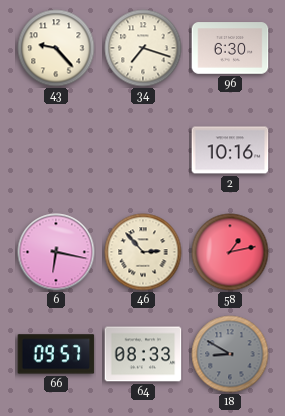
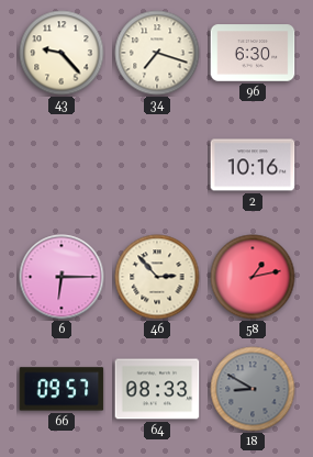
6: 6:17 -> 6:15 (62, 277)
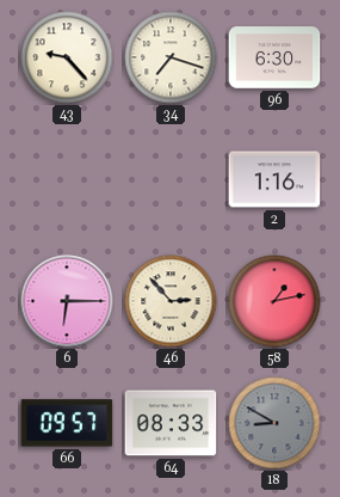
2: 10:16 -> 1:16 (274, 179)
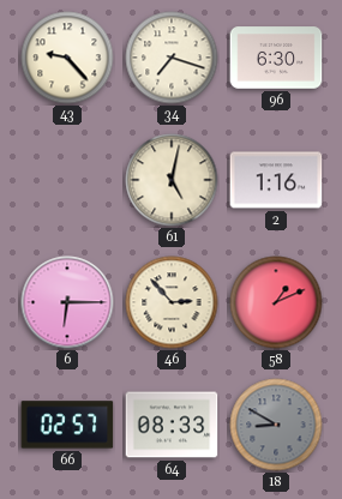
61: none -> 5:02 (172, 180)
58: 1:13 -> 1:11 (276, 302)
66: 09:57 -> 02:57 (67, 425)
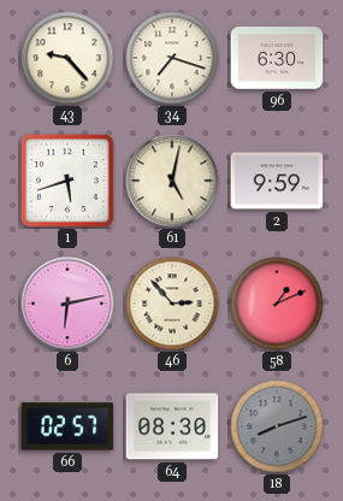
1: none -> 5:42 (67, 181)
2: 1:16 -> 9:59 (277, 181)
6: 6:15 -> 6:13 (67, 303)
64: 08:33 -> 08:30 (172, 426)
18: 8:50 -> 8:12 (277, 426)
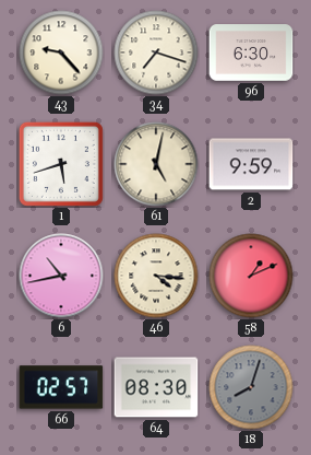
6: 6:13 -> 10:43 (61, 276)
46: 2:53 -> 4:16 (156, 276)
18: 8:12 -> 8:03 (251, 387)
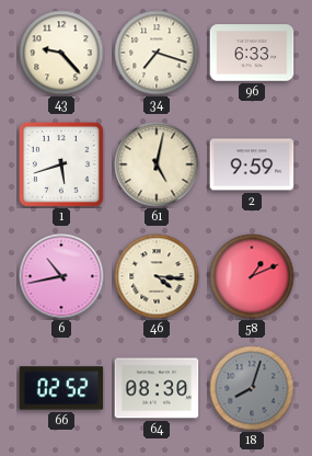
96: 6:30 -> 6:33 (252, 53)
66: 02:57 -> 02:52 (61, 388)
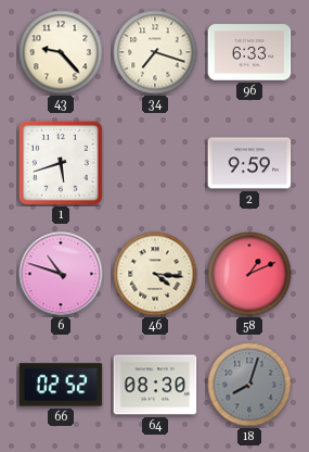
61: 5:02 -> none (157, 164)
6: 10:43 -> 10:48 (61, 274)
